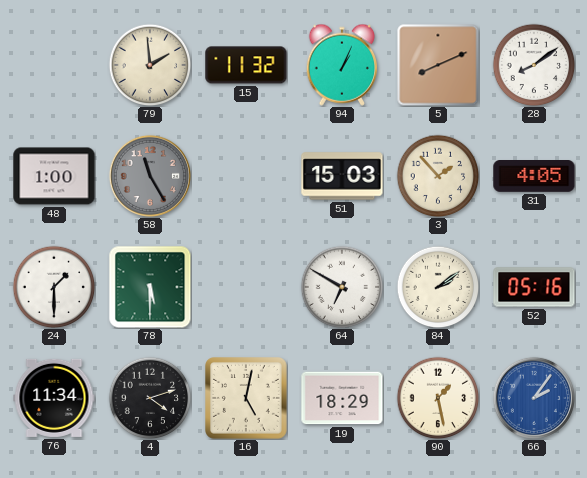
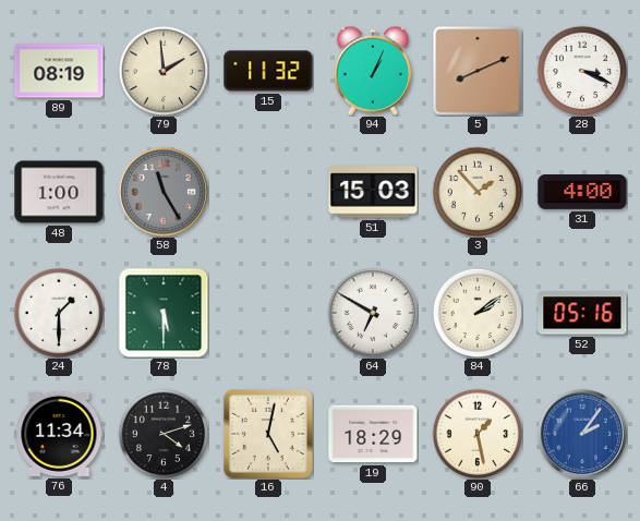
89: none -> 08:19 (59, 71)
28: 8:09 -> 3:19 (582, 71)
31: 4:05 -> 4:00 (582, 193)
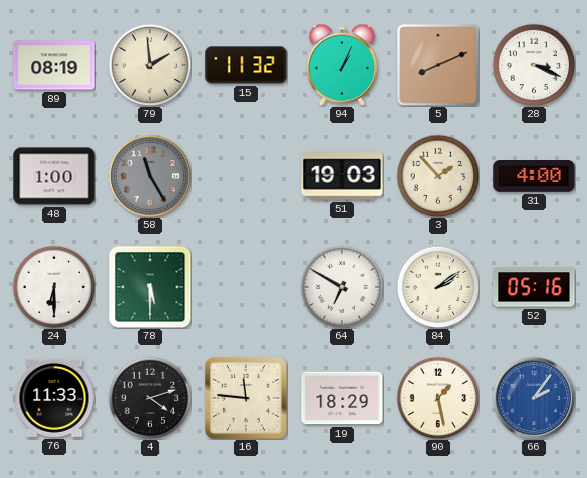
51: 15:03 -> 19:03 (342, 176)
24: 1:30 -> 6:30 (54, 287)
76: 11:34 -> 11:33 (54, 398)
16: 5:02 -> 11:46 (247, 399)
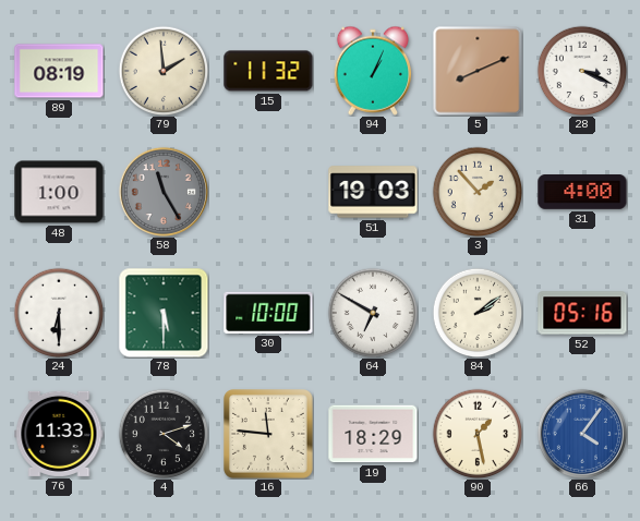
30: none -> 10:00 (268, 313)
66: 2:06 -> 4:06 (582, 434)
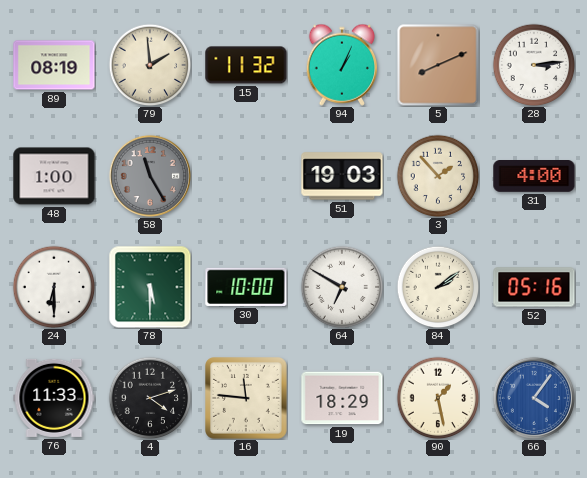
28: 3:19 -> 3:14 (534, 65)
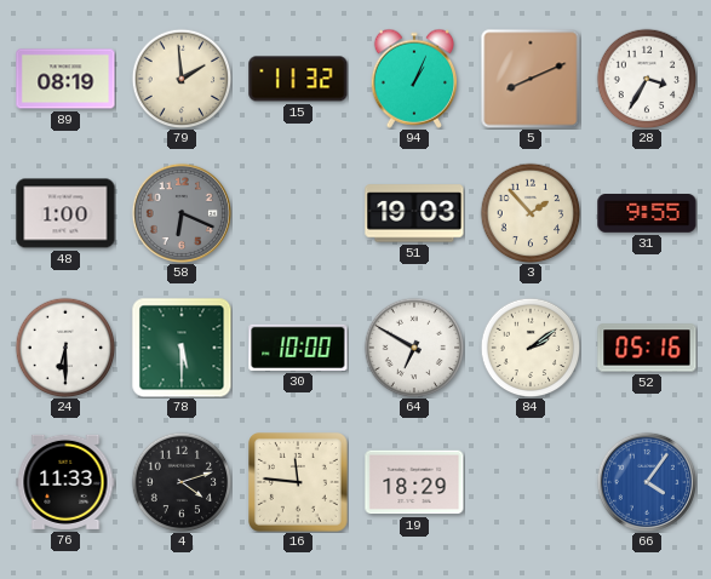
28: 3:14 -> 3:35 (647, 79)
58: 11:25 -> 6:19 (182, 213)
31: 4:00 -> 9:55 (647, 214)
90: 1:28 -> none (438, 398)
